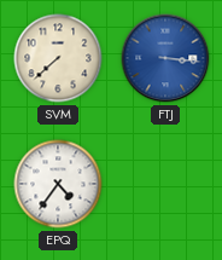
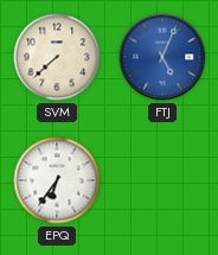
FTJ: 3:16 -> 5:04 (162, 57)
EPQ: 4:36 -> 6:36 (57, 180)
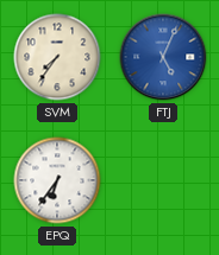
SVM: 7:38 -> 7:36 (57, 57)
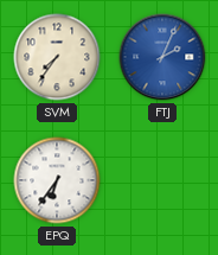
FTJ: 5:04 -> 2:04 (162, 57)
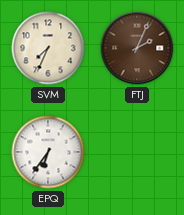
SVM: 7:36 -> 7:34 (48, 48)
FTJ dial: blue -> brown (137, 48)
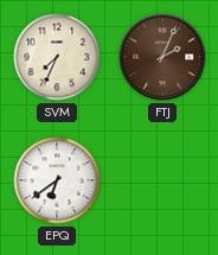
EPQ: 6:36 -> 6:39 (57, 180)
